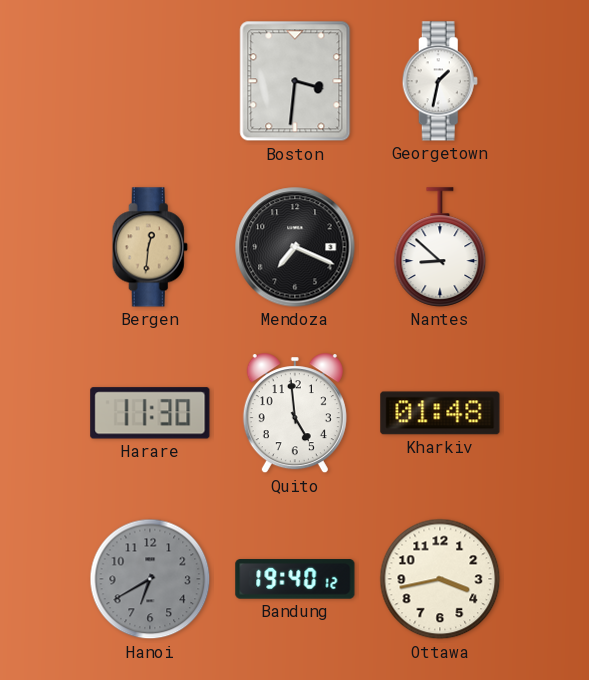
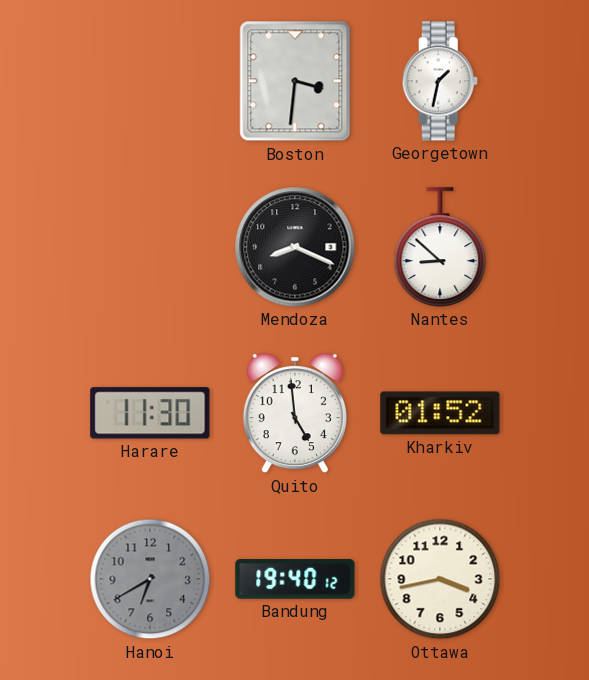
Bergen: 12:31 -> none (150, 247)
Mendoza: 7:19 -> 8:19 (295, 247)
Kharkiv: 01:48 -> 01:52 (440, 413)
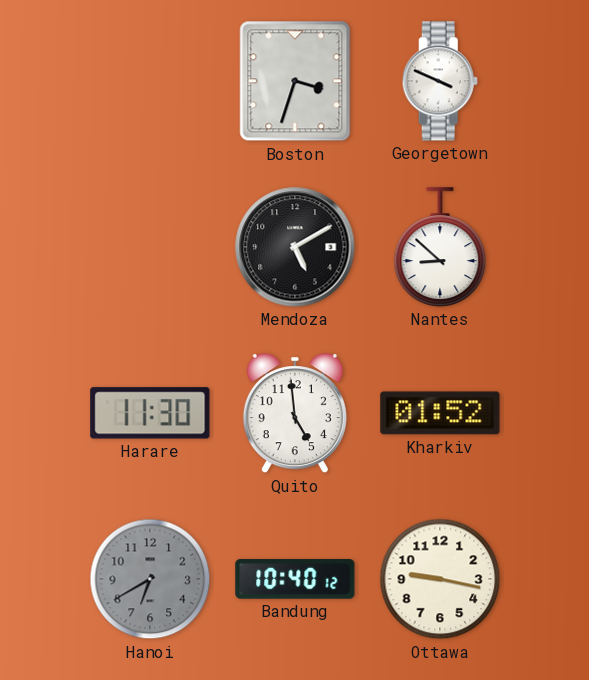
Boston: 3:31 -> 3:33 (295, 81)
Georgetown: 1:32 -> 3:49 (440, 81)
Mendoza: 8:19 -> 5:10 (295, 247)
Bandung: 19:40 -> 10:40 (295, 579)
Ottawa: 3:43 -> 9:17 (440, 579)
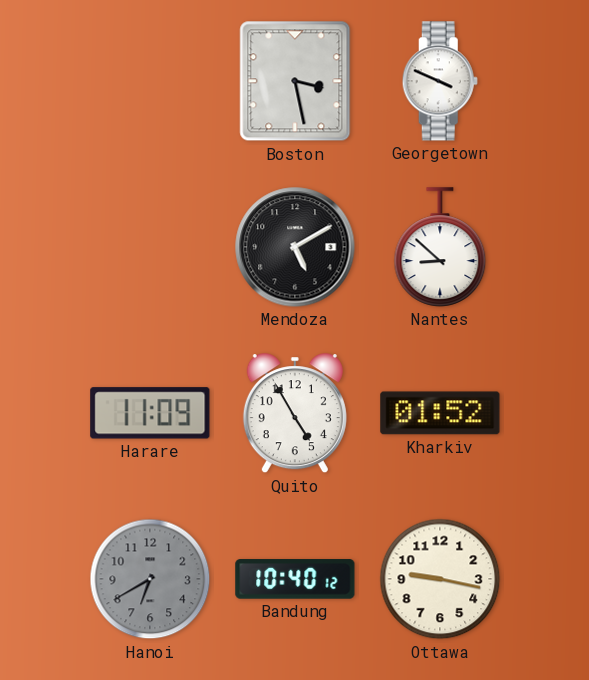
Boston: 3:33 -> 3:28 (295, 81)
Harare: 11:30 -> 11:09 (150, 413)
Quito: 4:59 -> 4:55 (295, 414)
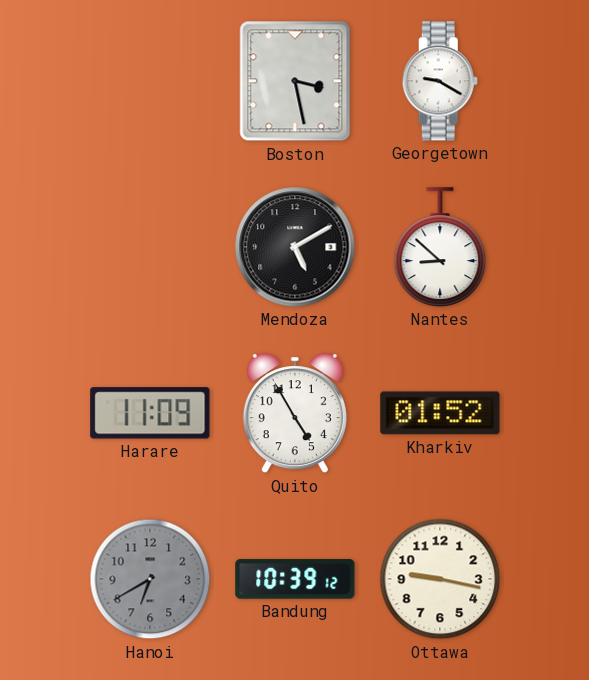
Georgetown: 3:49 -> 9:20 (440, 81)
Bandung: 10:40 -> 10:39 (295, 579)
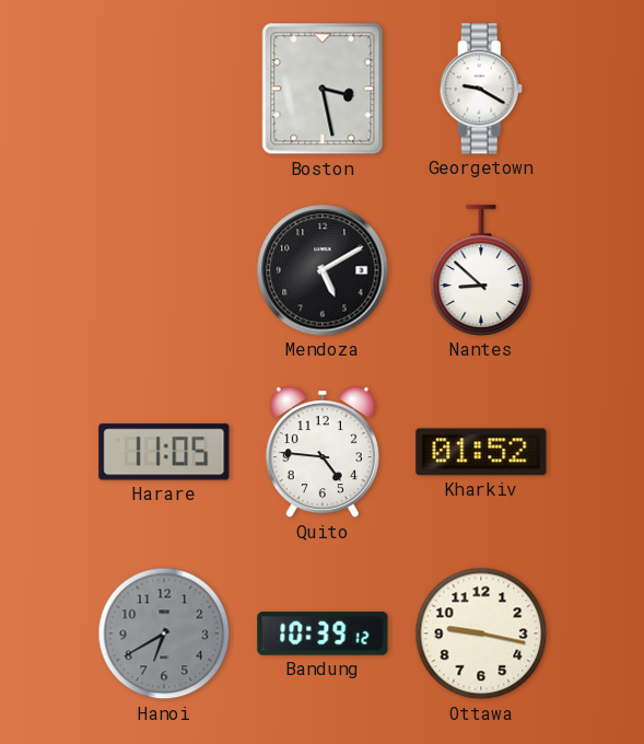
Harare: 11:09 -> 11:05 (164, 452)
Quito: 4:55 -> 4:46 (323, 453)
